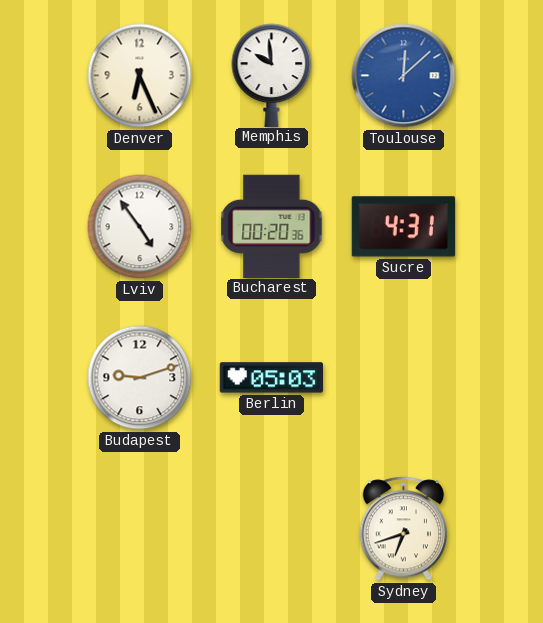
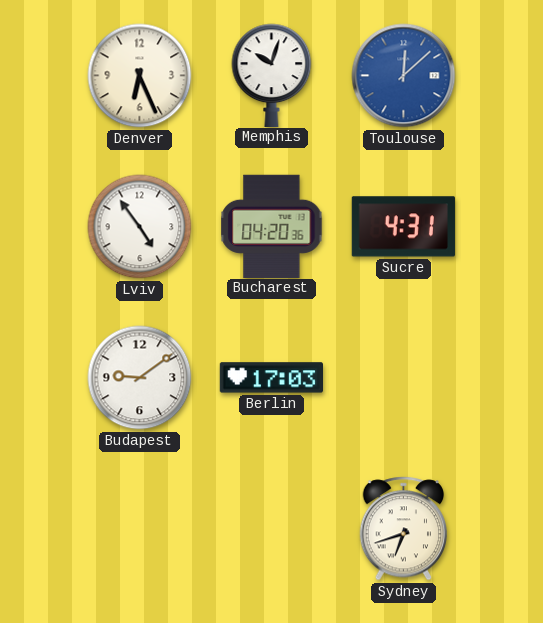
Memphis: 9:59 -> 10:03 (272, 75)
Bucharest: 00:20 -> 04:20 (272, 226)
Budapest: 9:12 -> 9:09 (140, 378)
Berlin: 05:03 -> 17:03 (271, 378)
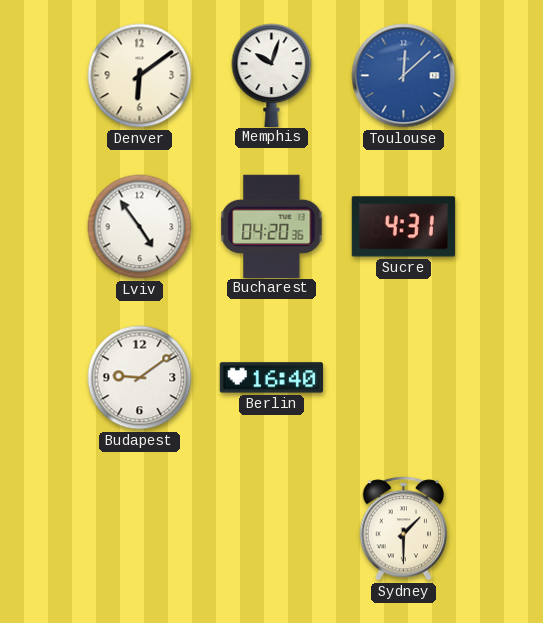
Denver: 6:26 -> 6:09 (140, 76)
Berlin: 17:03 -> 16:40 (271, 378)
Sydney: 6:42 -> 1:30 (404, 529)
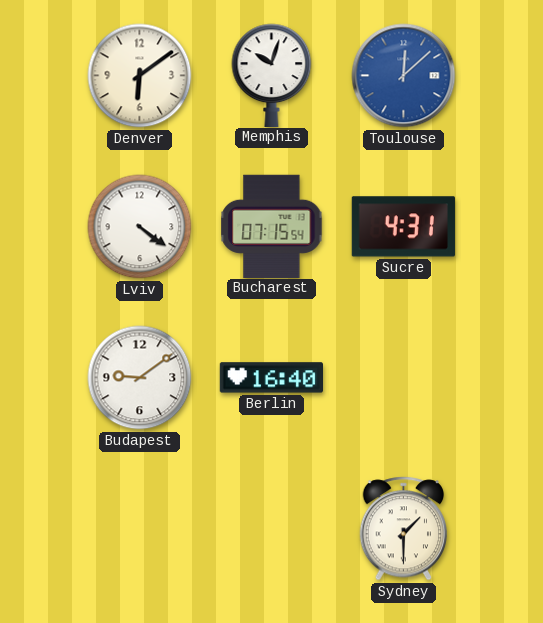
Lviv: 4:54 -> 4:21 (140, 227)
Bucharest: 04:20 -> 07:15 (272, 226)
